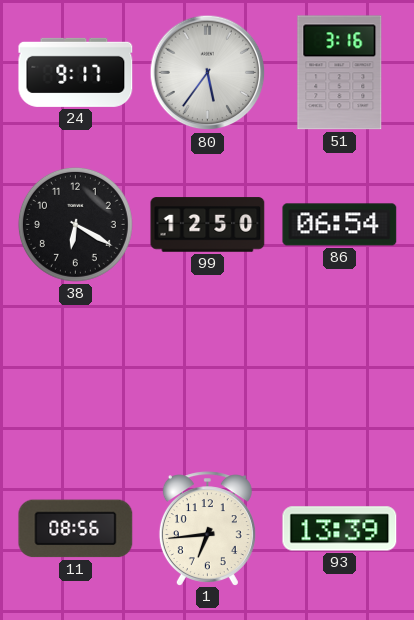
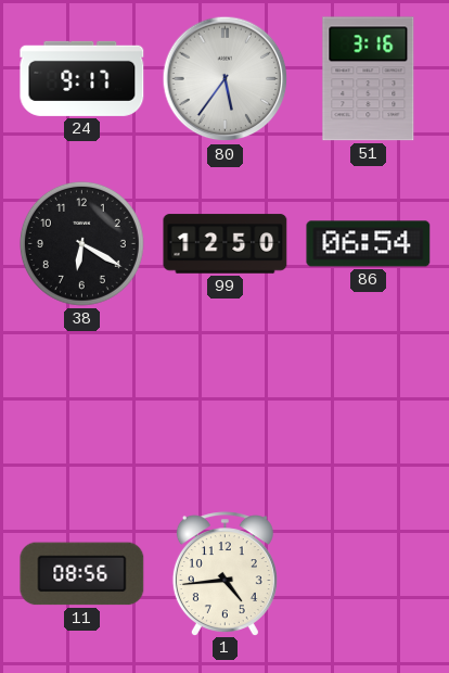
1: 6:44 -> 4:44 (224, 573)
93: 13:39 -> none (340, 529)
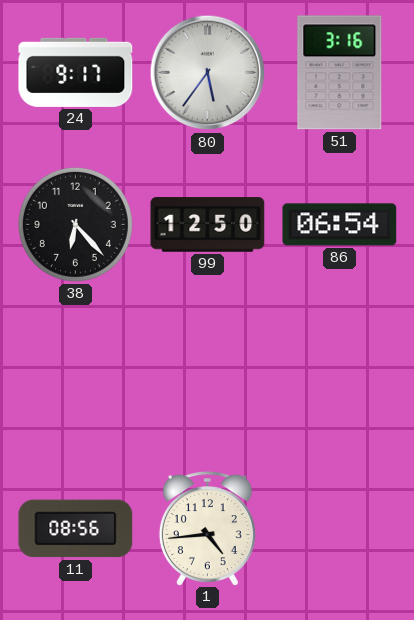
38: 6:20 -> 6:23 (75, 224)
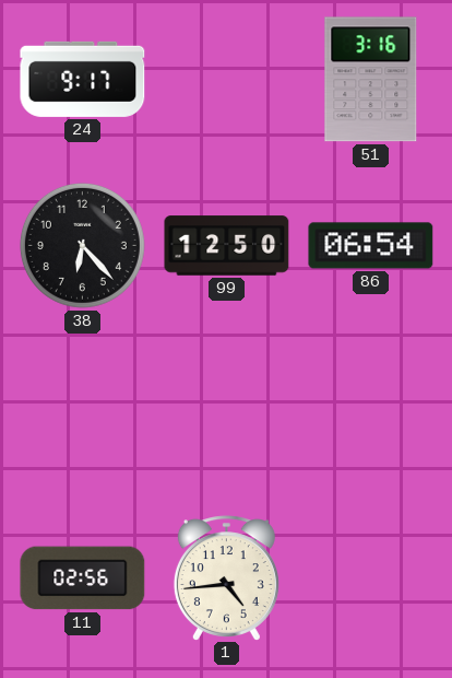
80: 5:36 -> none (208, 73)
11: 08:56 -> 02:56 (83, 578)
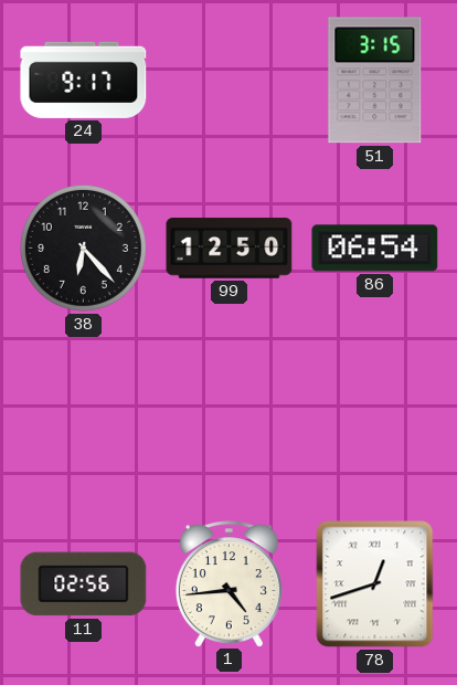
51: 3:16 -> 3:15 (375, 81)
78: none -> 12:42 (375, 584)
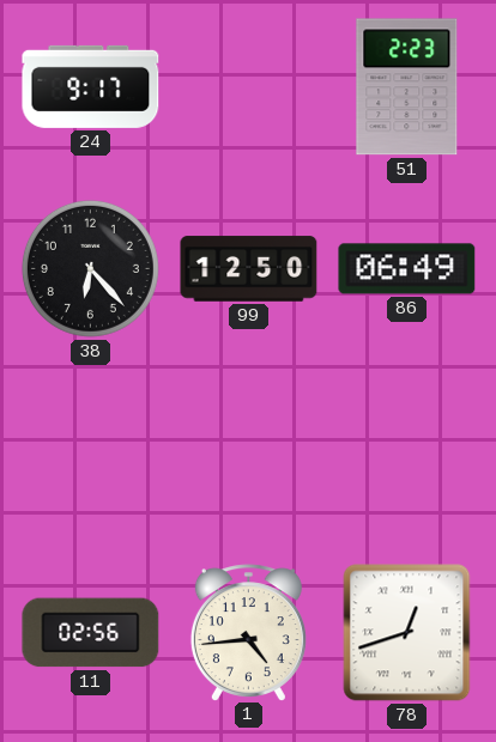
51: 3:15 -> 2:23 (407, 87)
86: 06:54 -> 06:49 (407, 269)
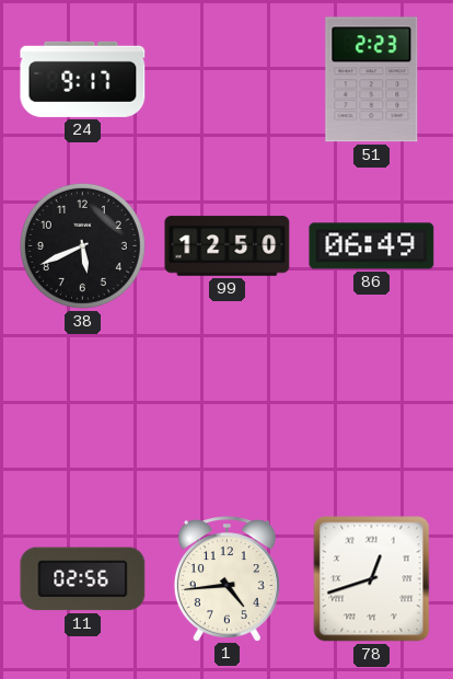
38: 6:23 -> 5:41 (82, 245)
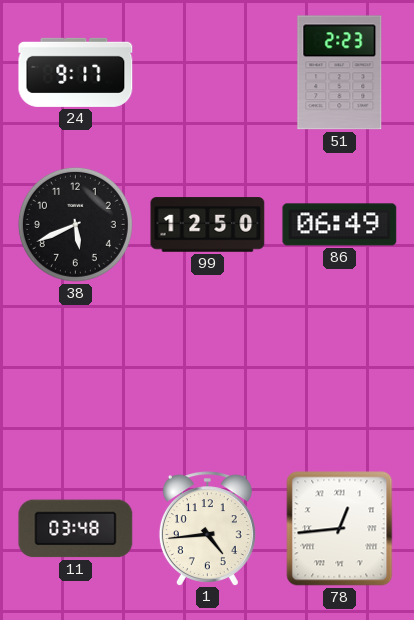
11: 02:56 -> 03:48 (76, 529)
78: 12:42 -> 12:44 (340, 529)
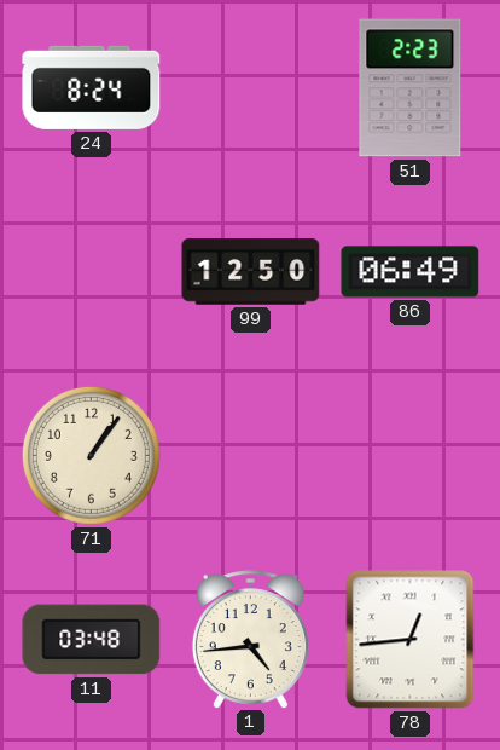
24: 9:17 -> 8:24 (92, 87)
38: 5:41 -> none (75, 224)
71: none -> 1:06 (91, 455)
